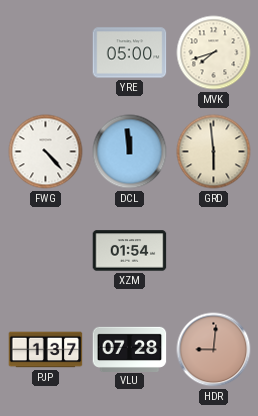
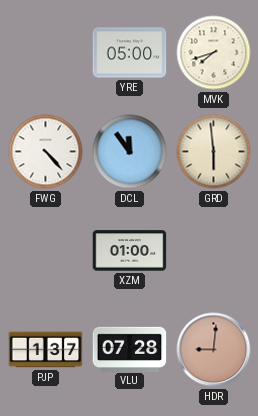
DCL: 11:59 -> 11:54 (130, 152)
XZM: 01:54 -> 01:00 (130, 251)
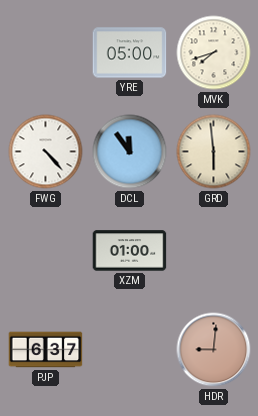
PJP: 1:37 -> 6:37 (46, 350)
VLU: 07:28 -> none (130, 349)
